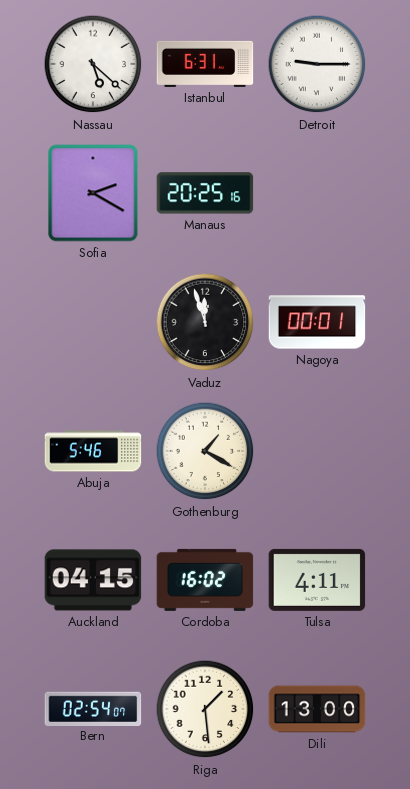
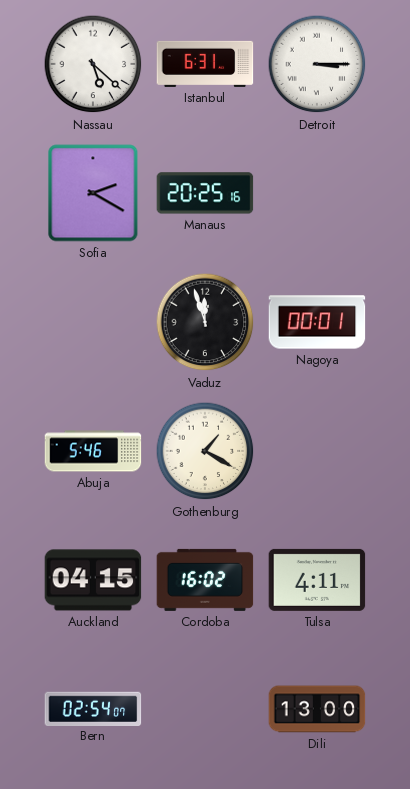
Detroit: 9:15 -> 3:15 (317, 64)
Riga: 1:29 -> none (205, 709)
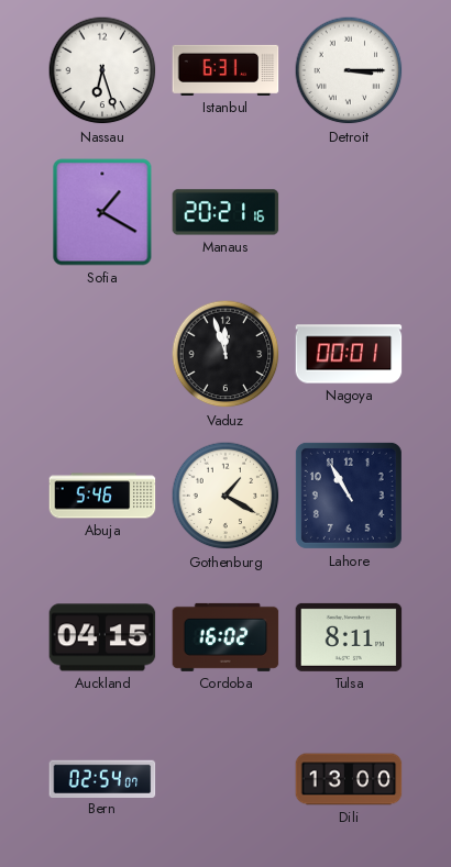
Nassau: 5:22 -> 6:27 (102, 70)
Sofia: 2:20 -> 1:20 (102, 212)
Manaus: 20:25 -> 20:21 (226, 212)
Lahore: none -> 10:55 (349, 496)
Tulsa: 4:11 -> 8:11 (349, 637)
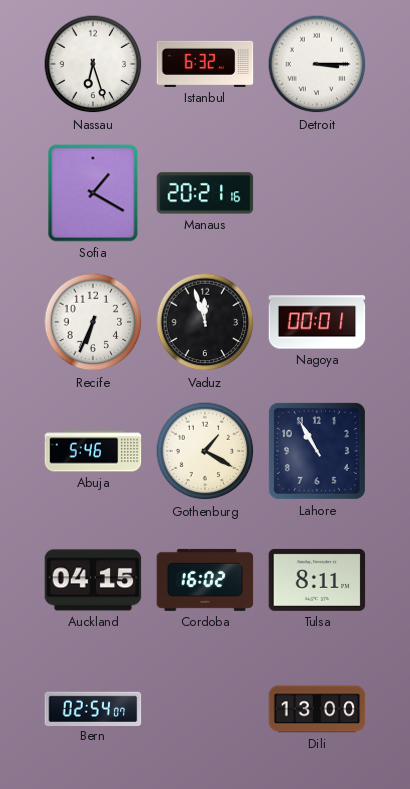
Istanbul: 6:31 -> 6:32 (205, 64)
Recife: none -> 6:34 (93, 322)
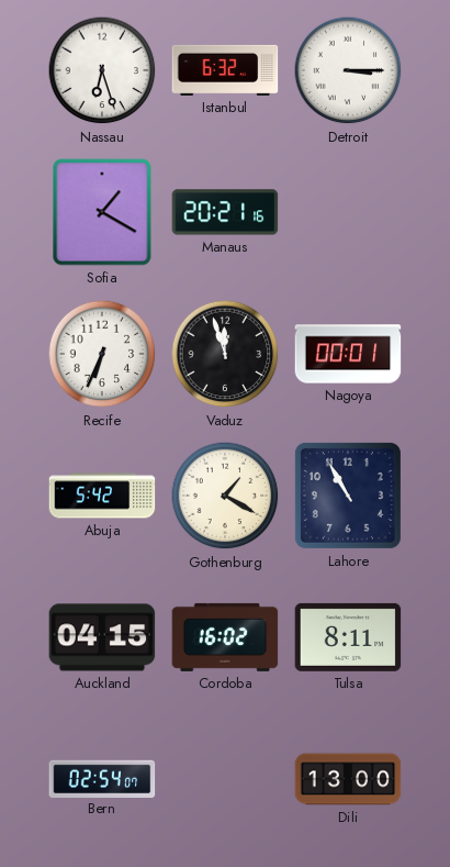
Abuja: 5:46 -> 5:42 (102, 496)
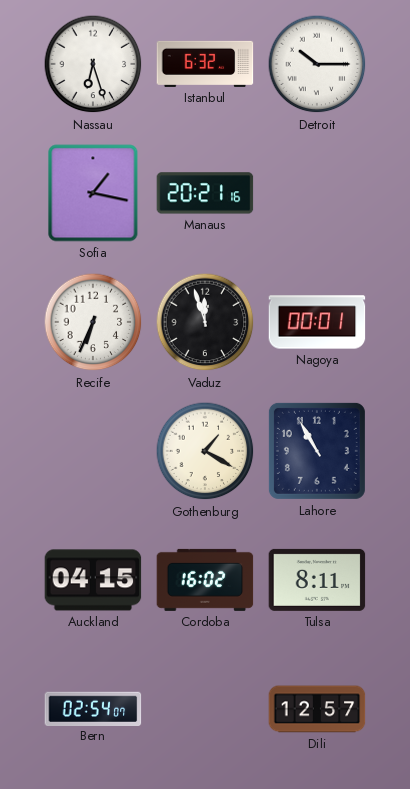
Detroit: 3:15 -> 10:15 (317, 64)
Sofia: 1:20 -> 1:17 (93, 193)
Abuja: 5:42 -> none (102, 496)
Dili: 13:00 -> 12:57 (317, 709)
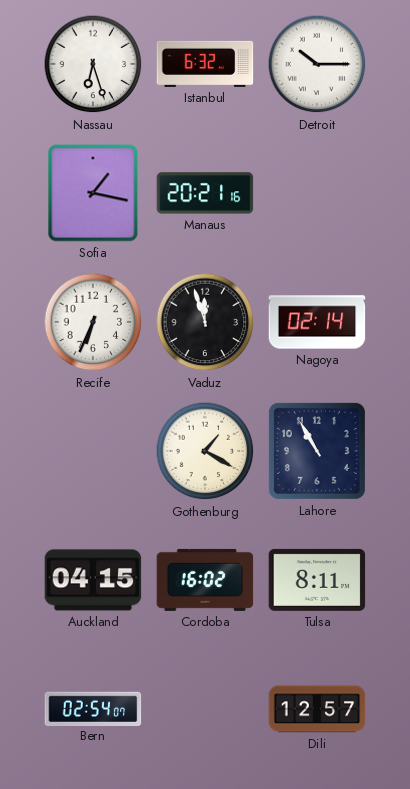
Nagoya: 00:01 -> 02:14 (317, 322)
